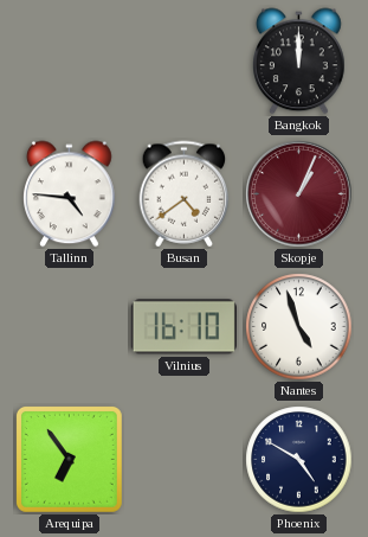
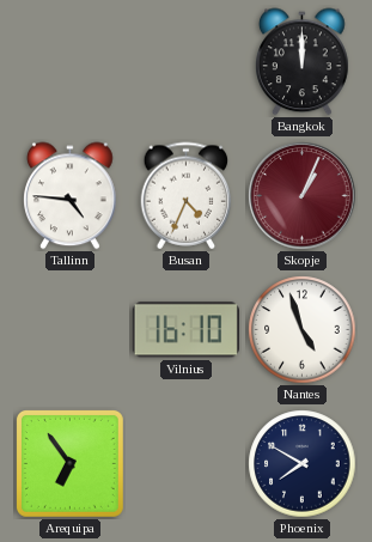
Busan: 4:39 -> 4:34 (187, 196)
Phoenix: 4:50 -> 7:50 (303, 464)
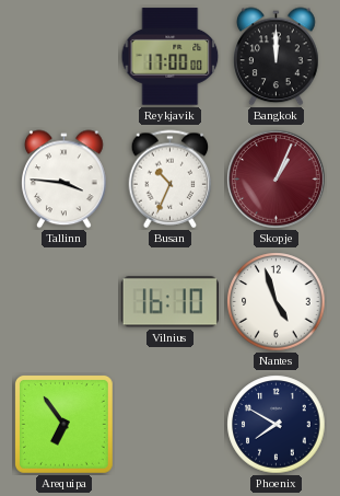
Reykjavik: none -> 17:00 (171, 57)
Tallinn: 4:46 -> 3:46 (65, 180)
Busan: 4:34 -> 10:34 (171, 180)
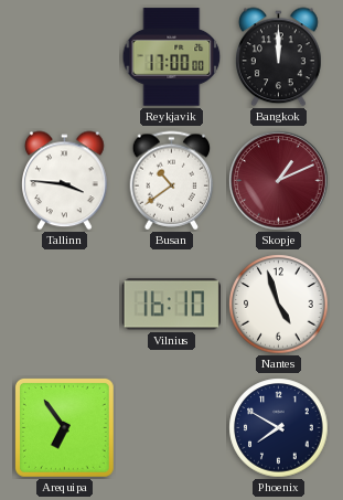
Busan: 10:34 -> 10:39 (172, 181)
Skopje: 1:04 -> 1:11 (279, 181)
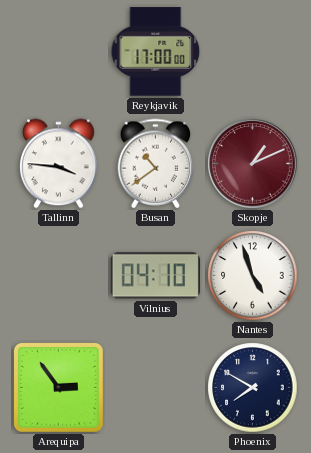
Bangkok: 12:00 -> none (279, 57)
Vilnius: 16:10 -> 04:10 (155, 276)
Arequipa: 6:54 -> 2:54 (58, 387)
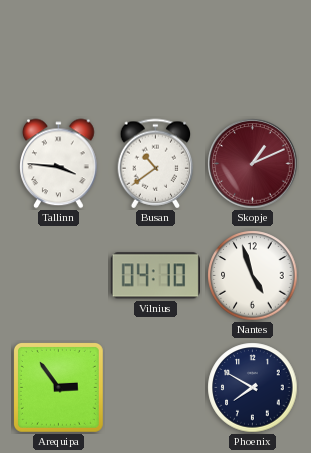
Reykjavik: 17:00 -> none (156, 52)
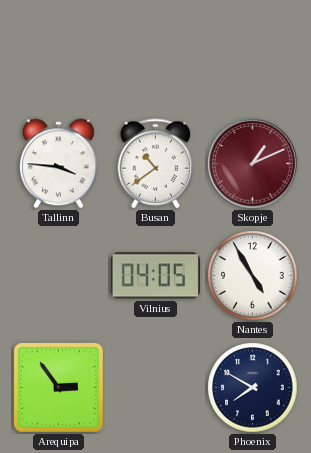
Vilnius: 04:10 -> 04:05 (155, 276)
Nantes: 4:57 -> 4:55 (253, 276)
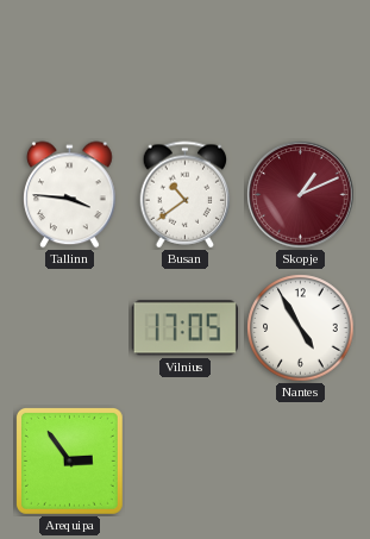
Vilnius: 04:05 -> 17:05 (184, 328)
Phoenix: 7:50 -> none (253, 388)
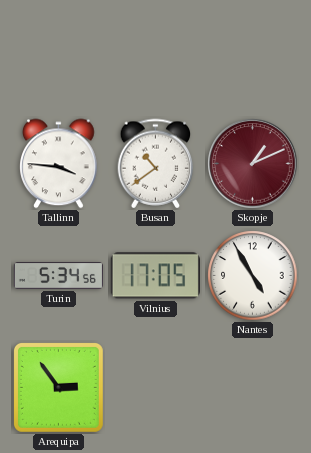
Turin: none -> 5:34 (58, 276)
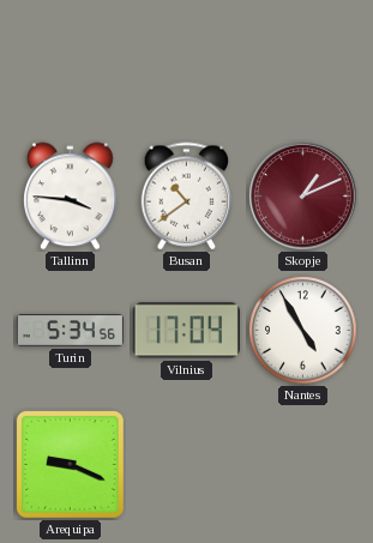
Vilnius: 17:05 -> 17:04 (186, 331)
Arequipa: 2:54 -> 9:19 (70, 464)
